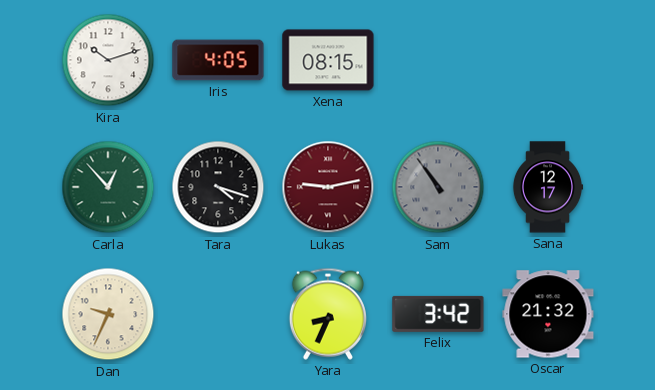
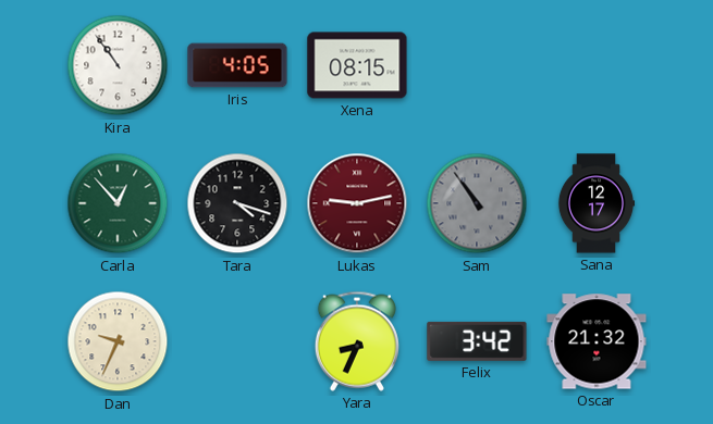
Kira: 10:12 -> 10:54 (118, 65)
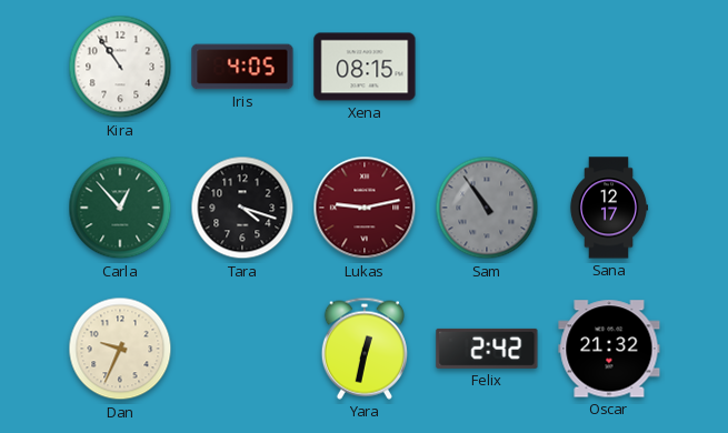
Yara: 8:34 -> 12:32 (365, 349)
Felix: 3:42 -> 2:42 (487, 349)
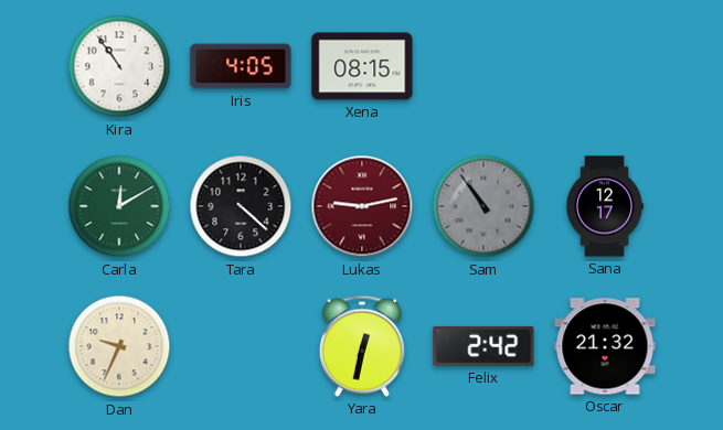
Carla: 12:53 -> 12:10 (119, 206)
Tara: 4:18 -> 4:22 (241, 206)
